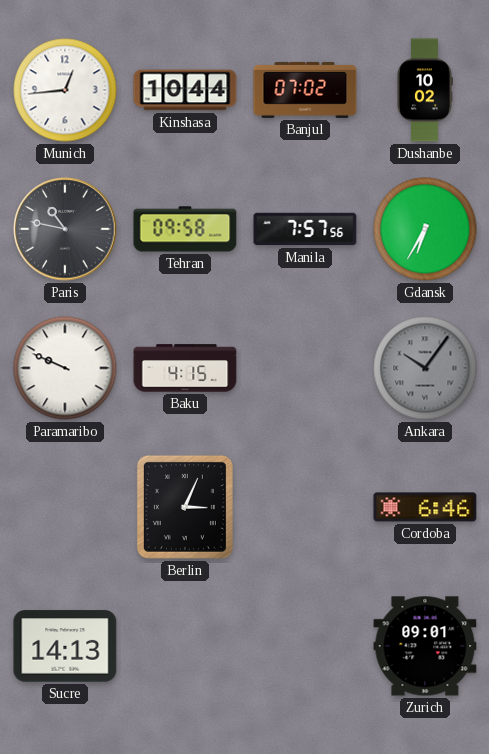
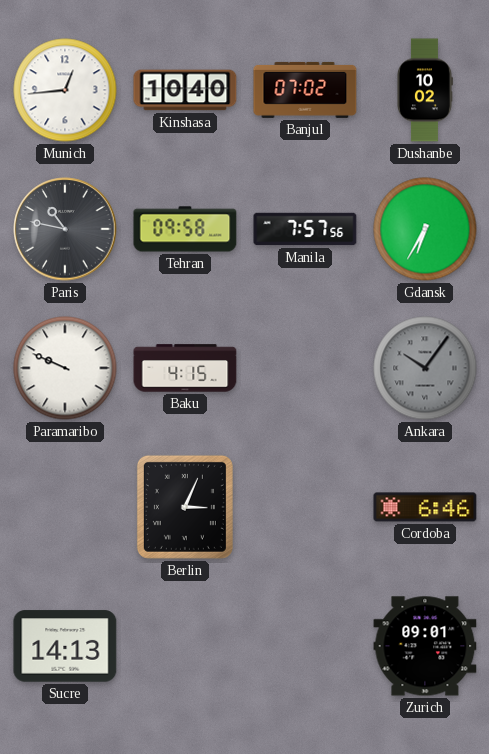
Kinshasa: 10:44 -> 10:40 (185, 90)
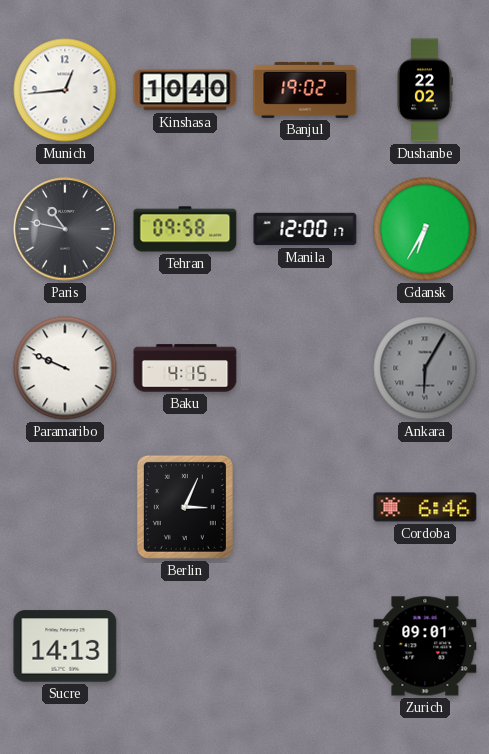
Banjul: 07:02 -> 19:02 (305, 90)
Dushanbe: 10:02 -> 22:02 (425, 90)
Manila: 7:57 -> 12:00 (305, 229)
Ankara: 10:06 -> 6:05 (425, 368)
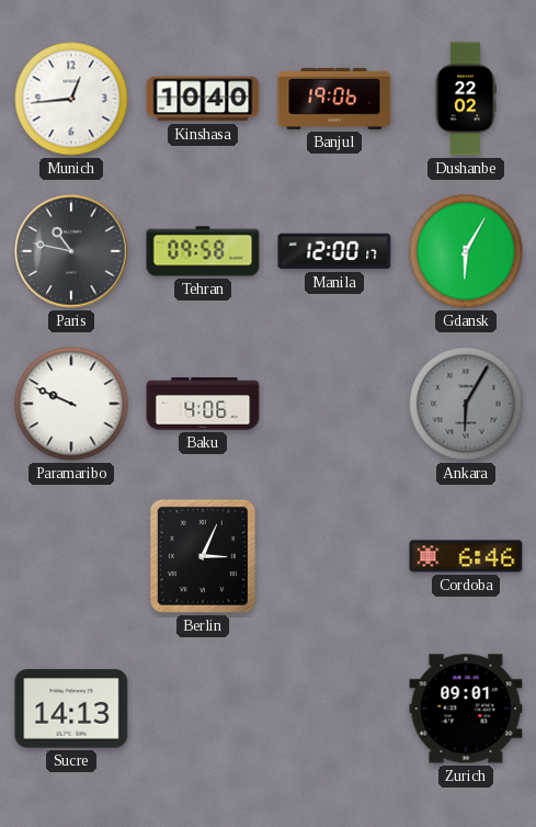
Banjul: 19:02 -> 19:06 (334, 99)
Gdansk: 6:35 -> 6:05 (466, 251)
Baku: 4:15 -> 4:06 (203, 404)
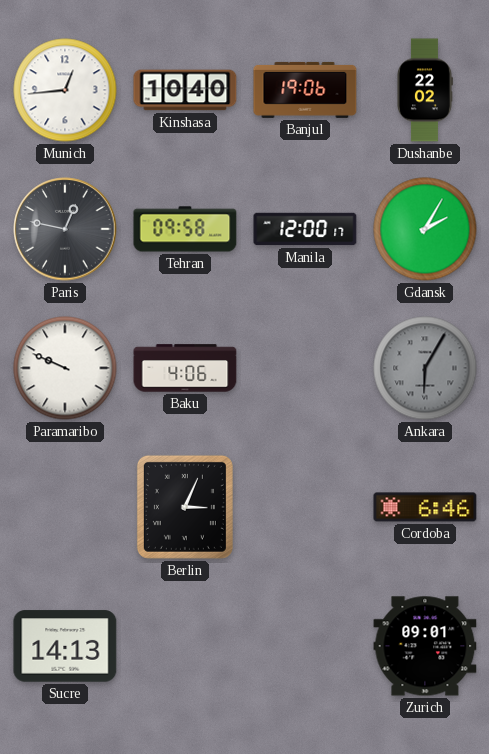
Paris: 10:47 -> 12:47 (65, 229)
Gdansk: 6:05 -> 2:05 (425, 229)
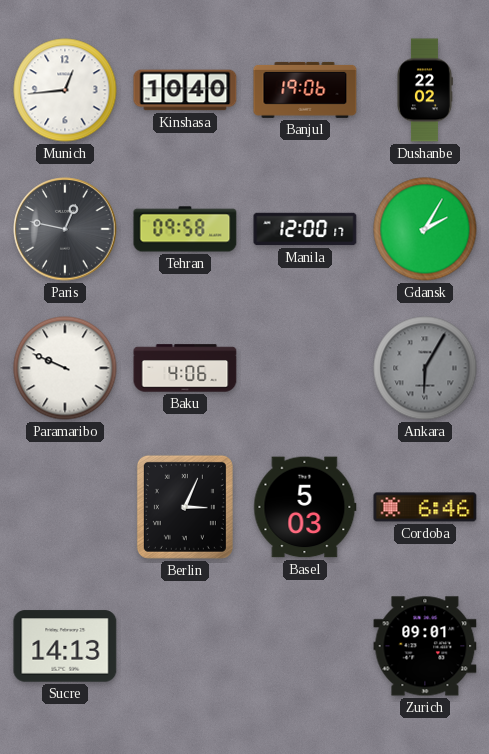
Basel: none -> 5:03 (305, 507)
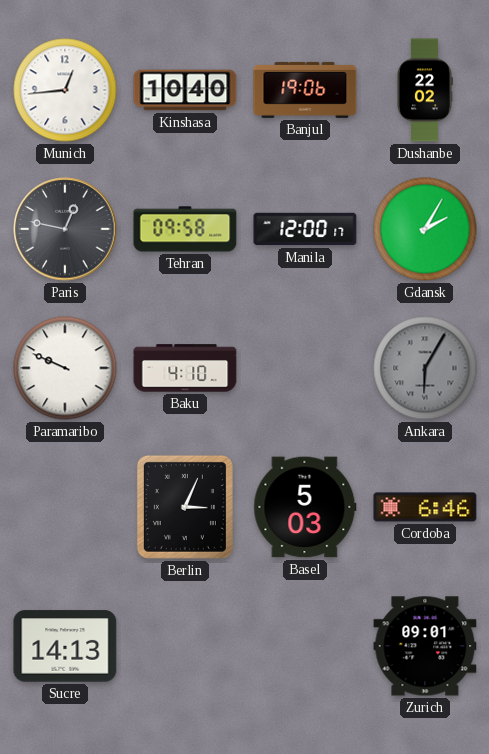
Baku: 4:06 -> 4:10 (185, 368)
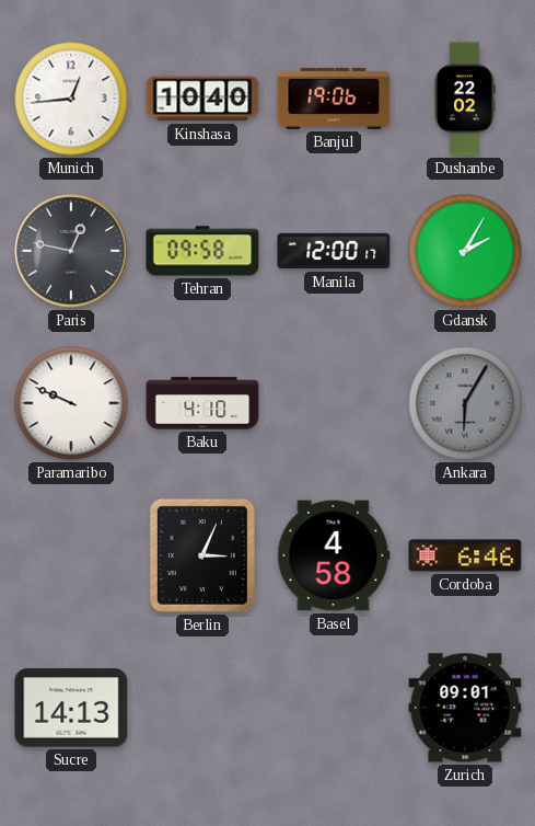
Basel: 5:03 -> 4:58 (334, 555)
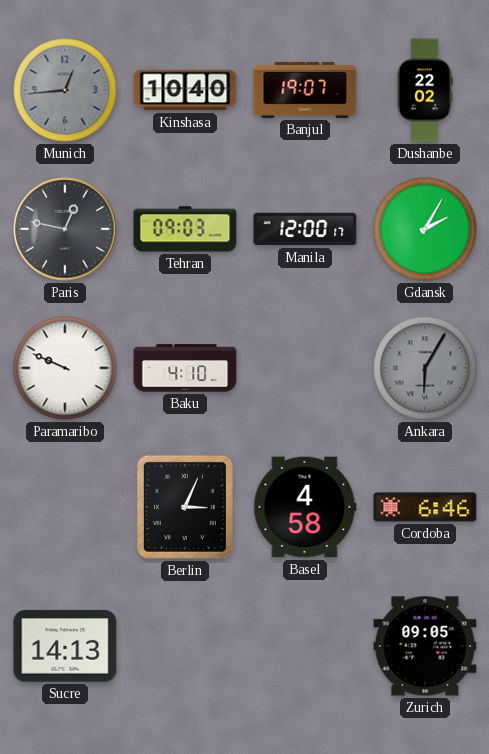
Munich dial: white -> grey (65, 90)
Banjul: 19:06 -> 19:07 (305, 90)
Tehran: 09:58 -> 09:03 (185, 229)
Zurich: 09:01 -> 09:05 (425, 646)
